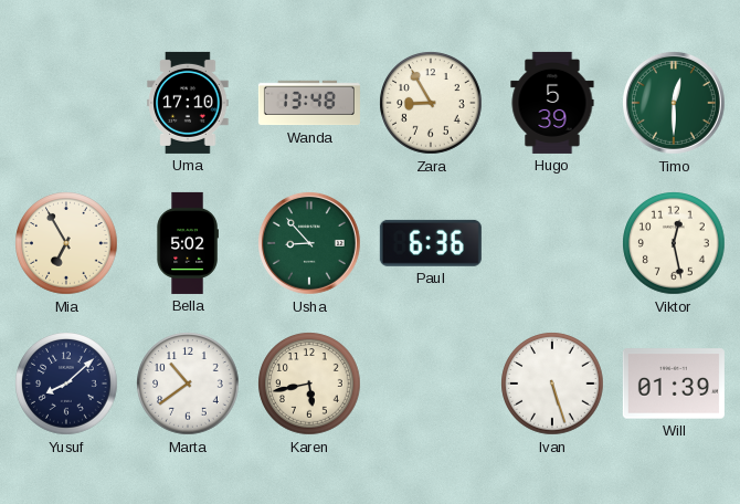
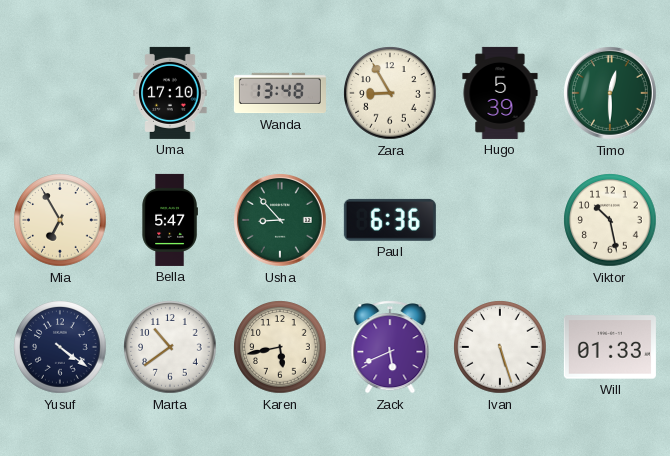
Bella: 5:02 -> 5:47 (170, 220)
Viktor: 12:28 -> 10:28 (610, 220)
Yusuf: 8:08 -> 4:21 (60, 347)
Zack: none -> 5:41 (390, 347)
Will: 01:39 -> 01:33 (610, 347)
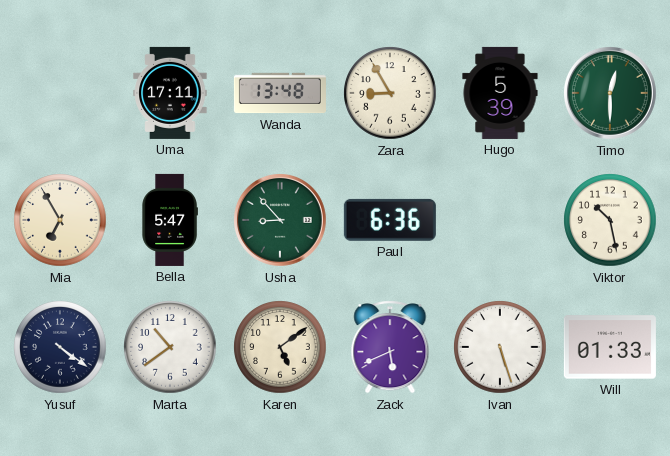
Uma: 17:10 -> 17:11 (170, 93)
Karen: 5:43 -> 5:09 (280, 347)
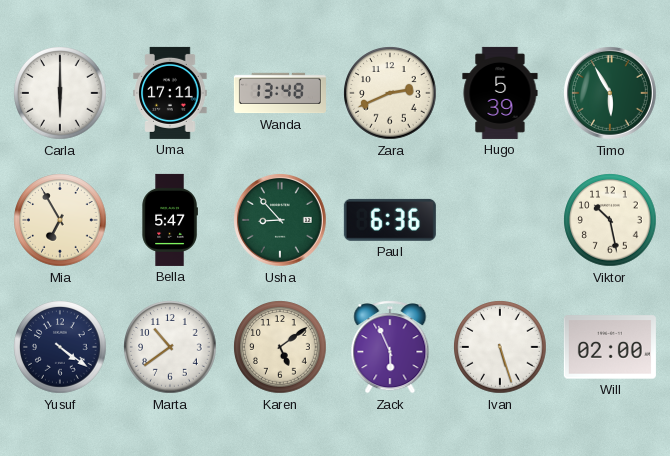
Carla: none -> 6:00 (60, 93)
Zara: 8:55 -> 2:41 (390, 93)
Timo: 12:30 -> 5:55 (611, 94)
Zack: 5:41 -> 5:56 (390, 347)
Will: 01:33 -> 02:00 (610, 347)
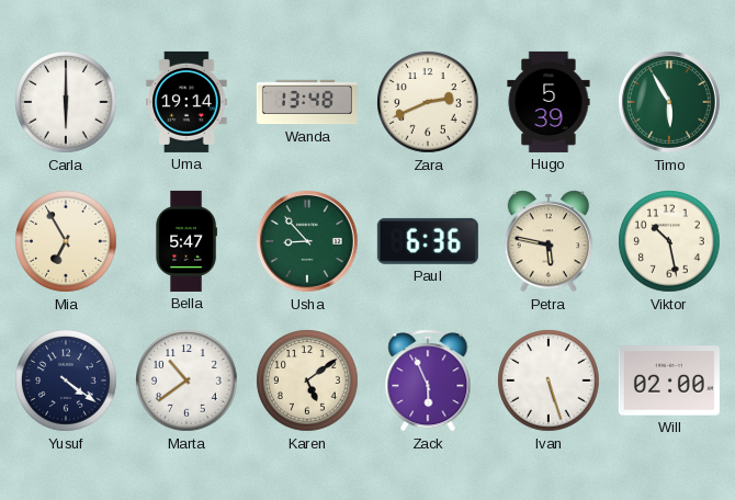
Uma: 17:11 -> 19:14 (186, 102)
Petra: none -> 5:47 (549, 241)
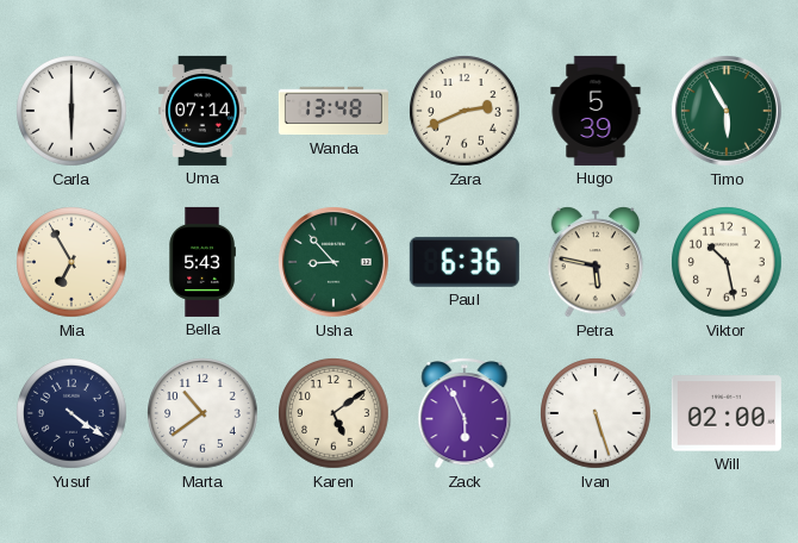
Uma: 19:14 -> 07:14 (202, 111)
Bella: 5:47 -> 5:43 (202, 262)
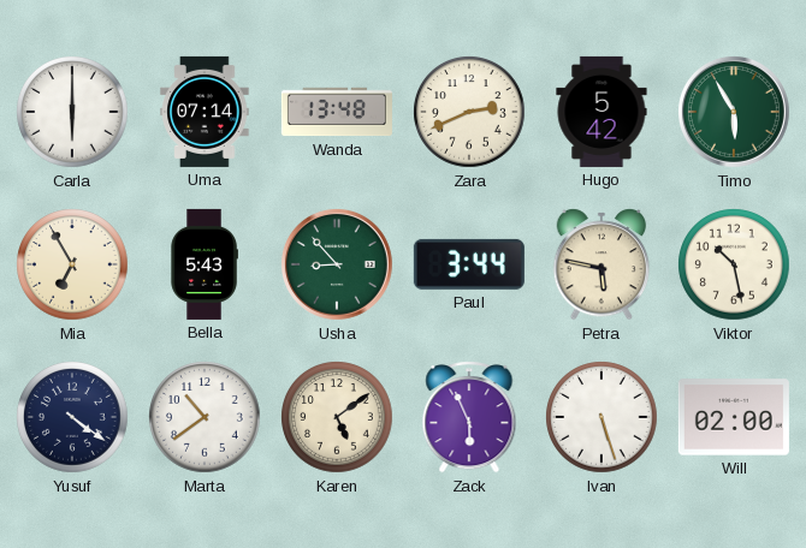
Hugo: 5:39 -> 5:42 (601, 112)
Paul: 6:36 -> 3:44 (469, 264)
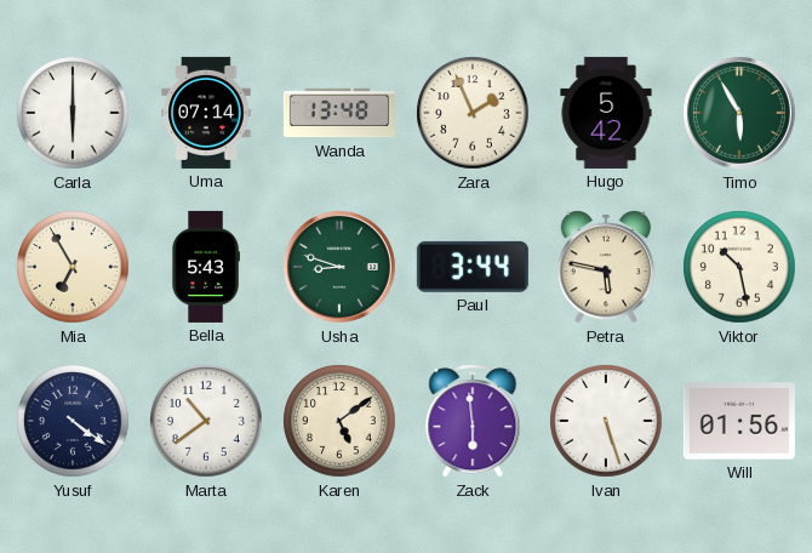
Zara: 2:41 -> 1:56 (473, 113)
Usha: 8:53 -> 8:48 (341, 268)
Zack: 5:56 -> 5:59 (473, 421)
Will: 02:00 -> 01:56 (739, 421)
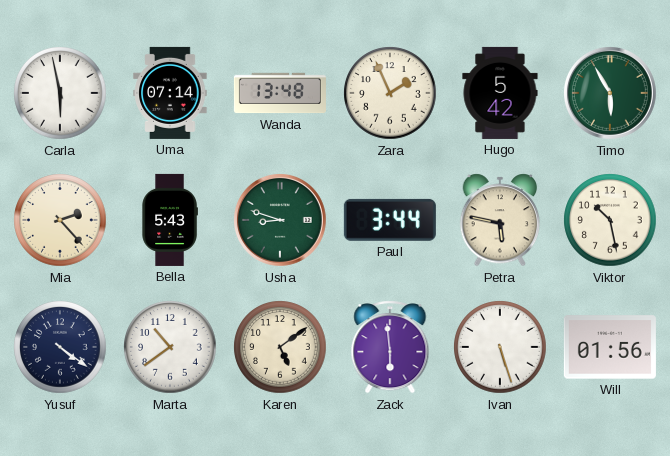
Carla: 6:00 -> 5:58 (60, 93)
Mia: 6:55 -> 2:23 (60, 220)
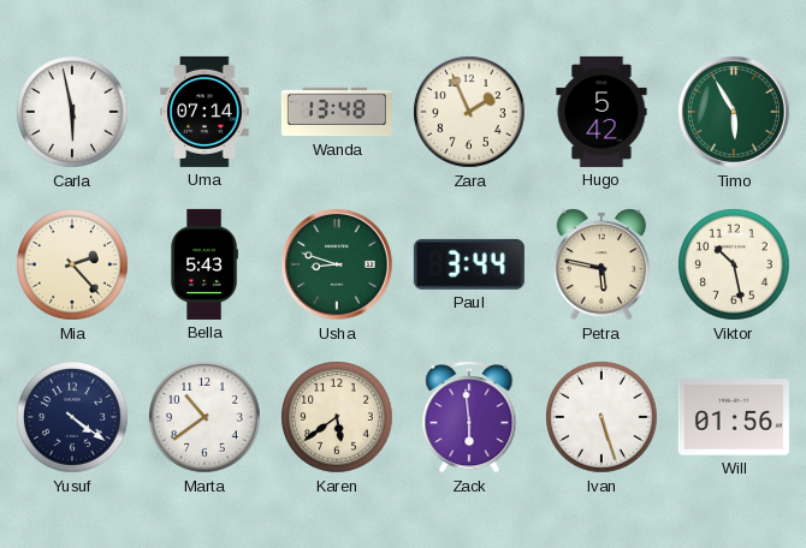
Karen: 5:09 -> 5:39 (337, 417)
